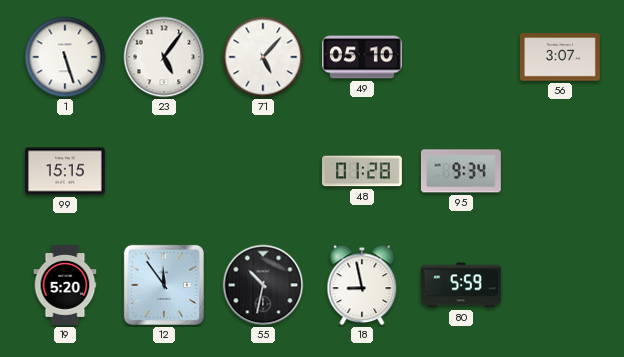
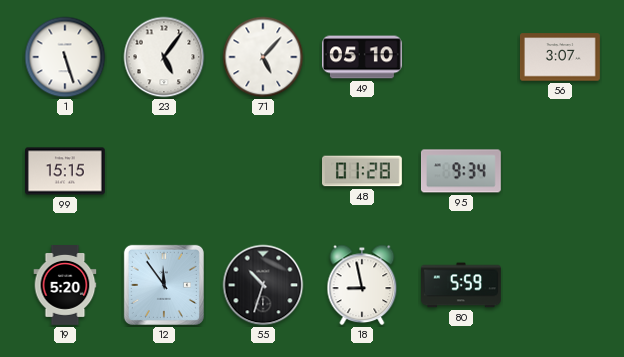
55: 10:32 -> 10:33 (263, 285)
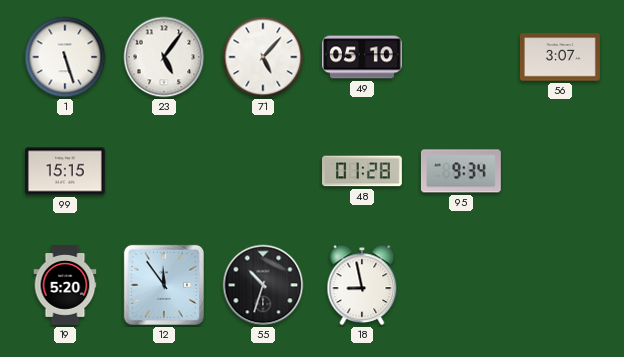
80: 5:59 -> none (462, 285)
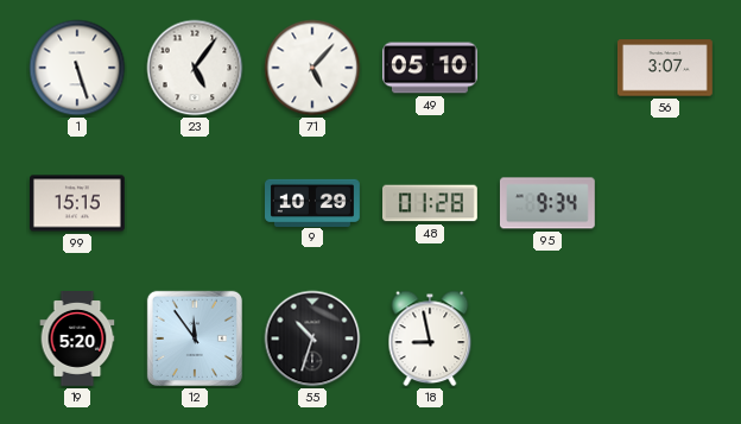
9: none -> 10:29 (313, 202)
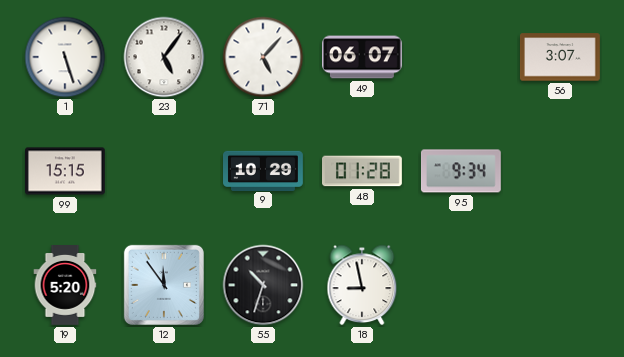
49: 05:10 -> 06:07 (363, 57)
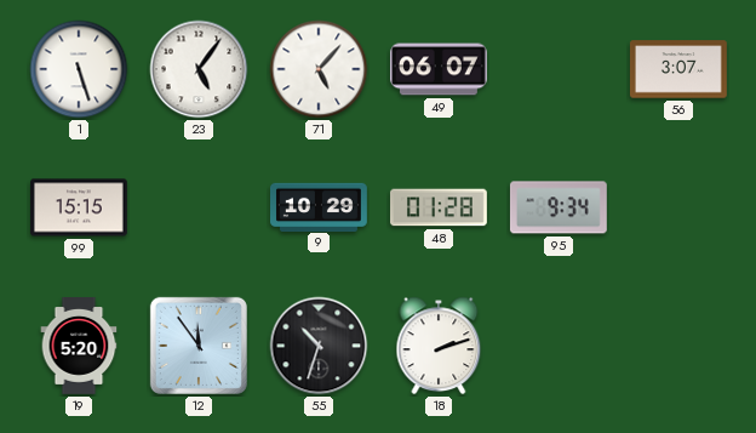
18: 8:58 -> 2:12 (439, 346)
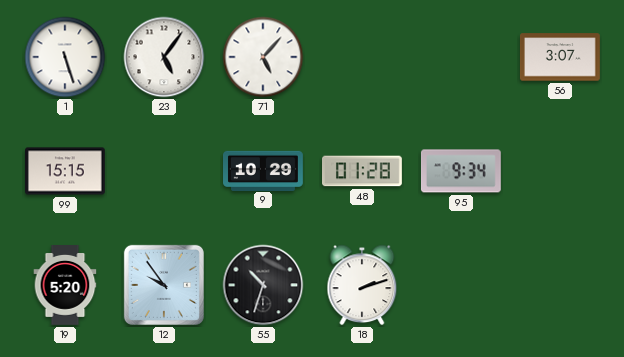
49: 06:07 -> none (440, 69)
12: 11:54 -> 9:54 (164, 285)
